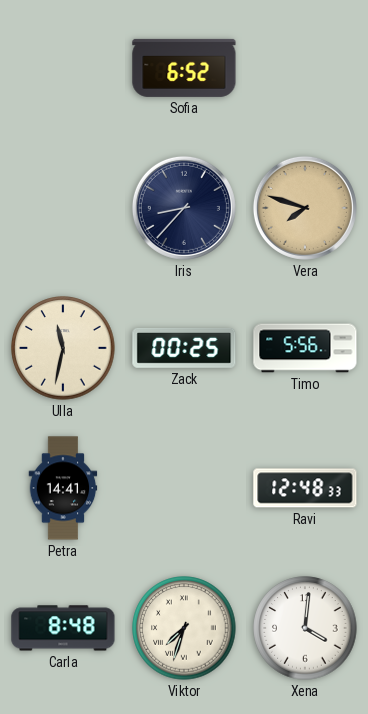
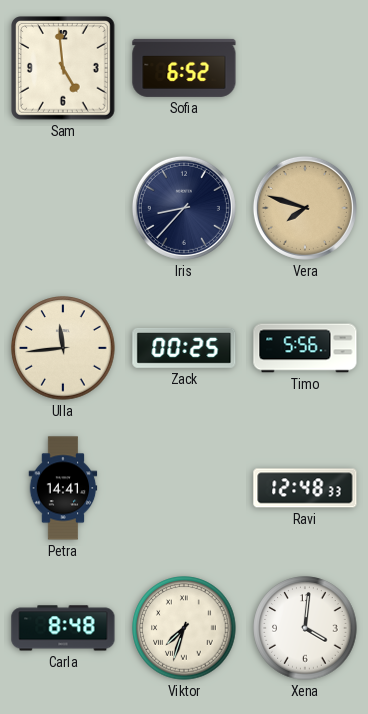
Sam: none -> 4:59 (64, 69)
Ulla: 11:32 -> 11:44 (63, 348)
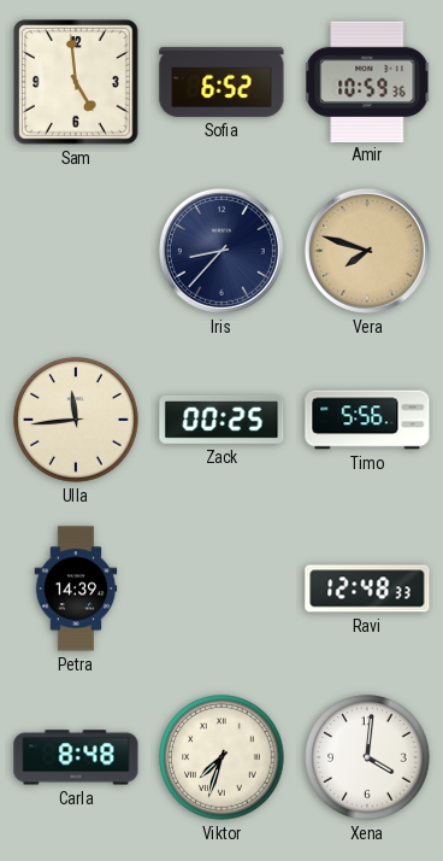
Amir: none -> 10:59 (367, 81)
Petra: 14:41 -> 14:39 (76, 588)
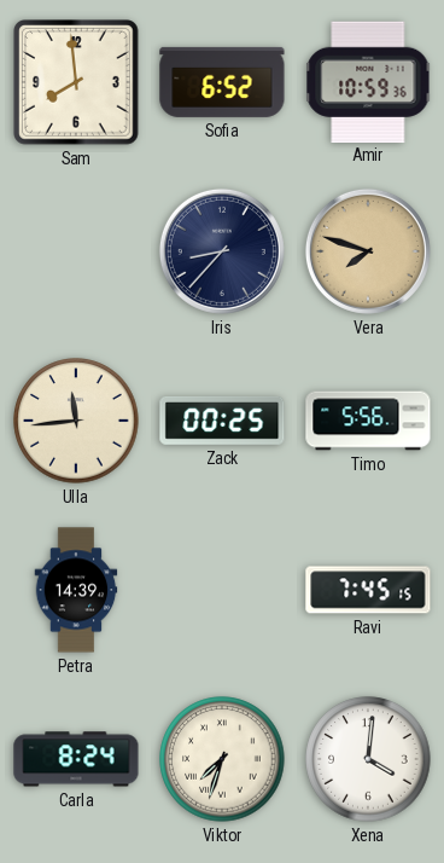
Sam: 4:59 -> 7:59 (77, 83)
Ravi: 12:48 -> 7:45 (368, 590)
Carla: 8:48 -> 8:24 (76, 759)
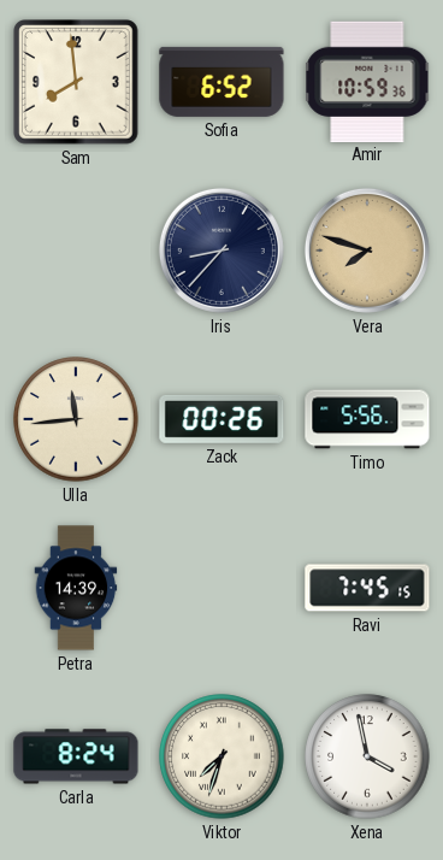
Zack: 00:25 -> 00:26 (221, 419)
Xena: 4:01 -> 3:58 (367, 756)
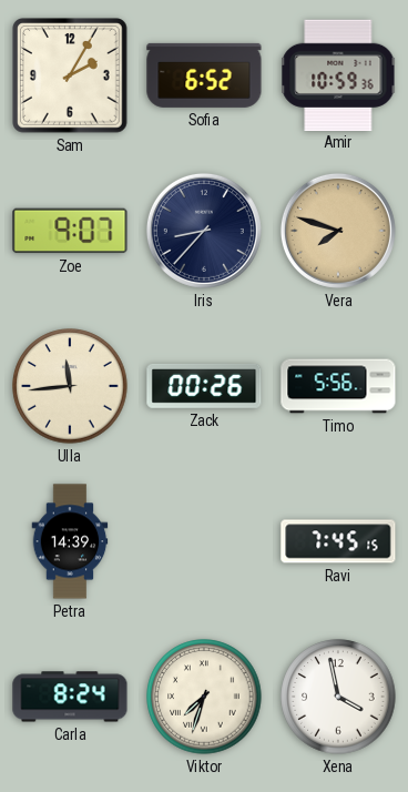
Sam: 7:59 -> 2:05 (71, 77)
Zoe: none -> 9:07 (70, 231)
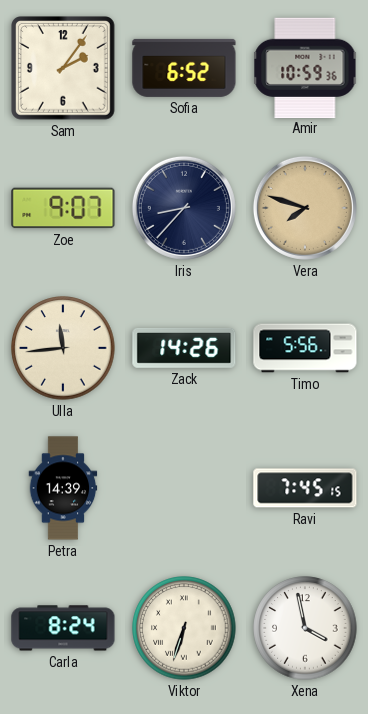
Sam: 2:05 -> 2:06 (64, 69)
Zack: 00:26 -> 14:26 (184, 348)
Viktor: 7:33 -> 6:33 (184, 628)
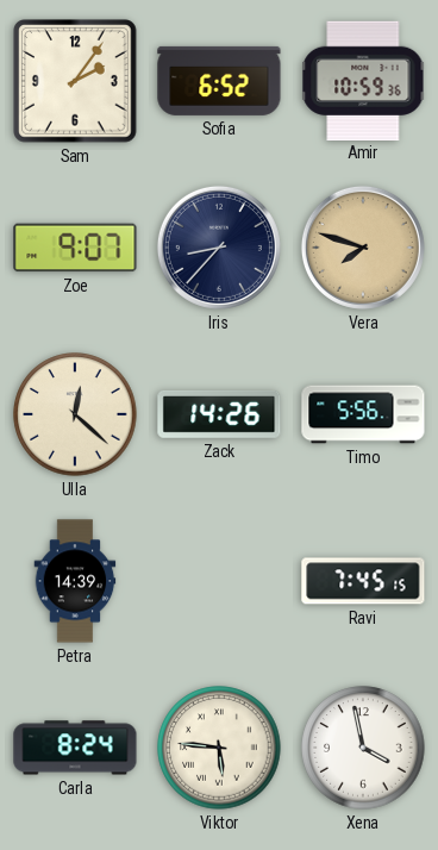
Ulla: 11:44 -> 12:22 (75, 414)
Viktor: 6:33 -> 5:46 (219, 748)
